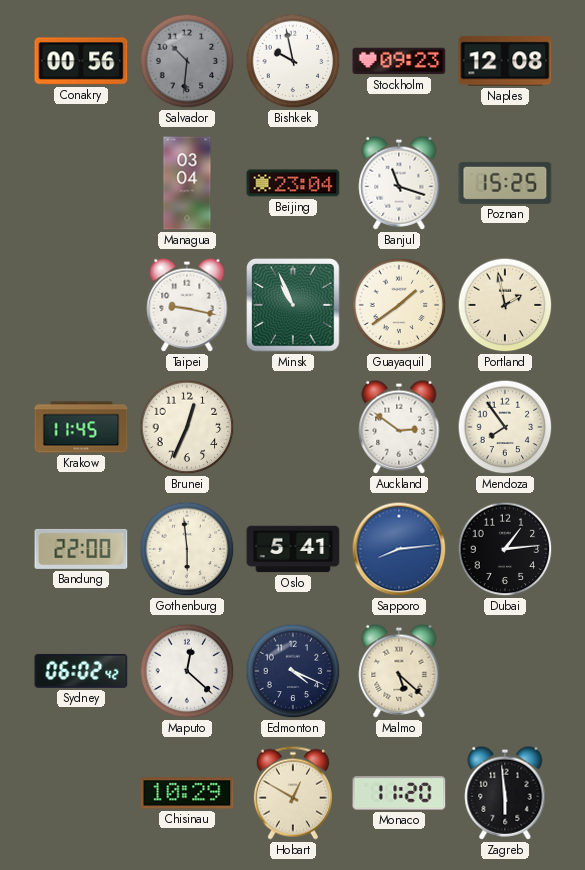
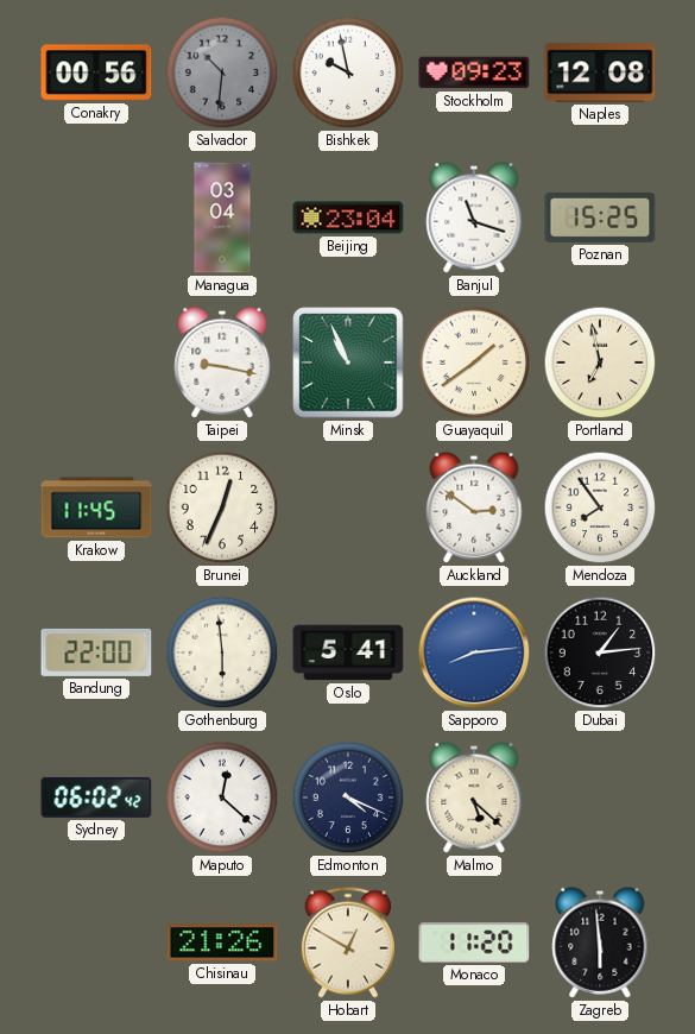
Portland: 1:58 -> 6:58 (600, 362)
Chisinau: 10:29 -> 21:26 (222, 942)
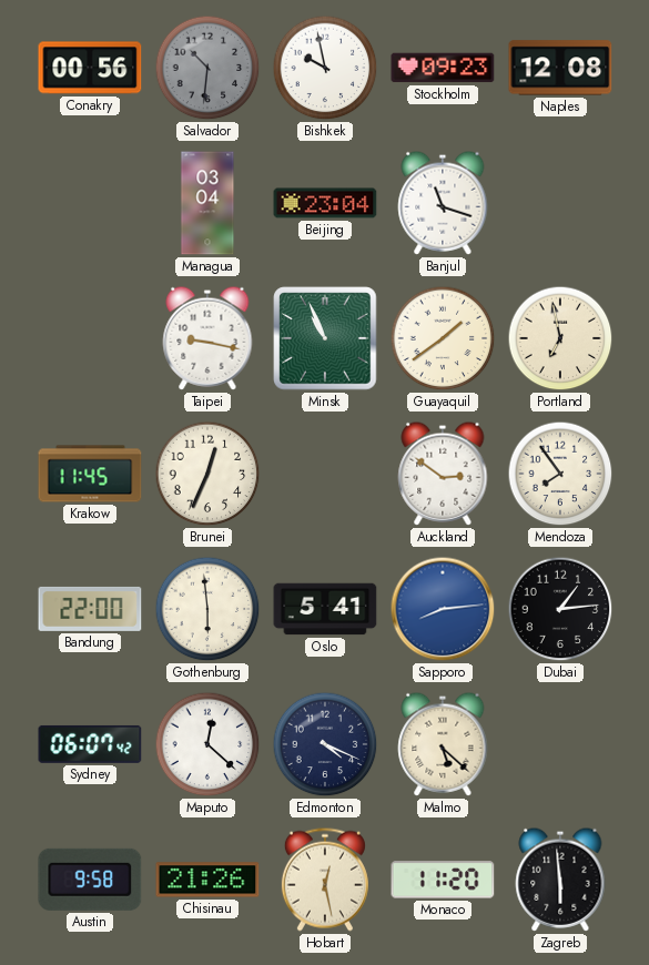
Poznan: 15:25 -> none (600, 217)
Sydney: 06:02 -> 06:07 (90, 744)
Austin: none -> 9:58 (90, 880)
Hobart: 12:50 -> 12:28 (325, 880)
